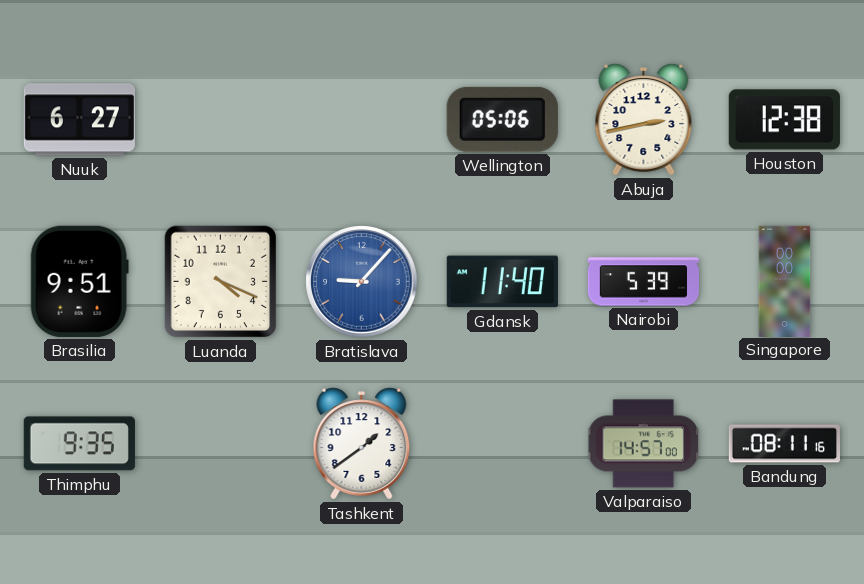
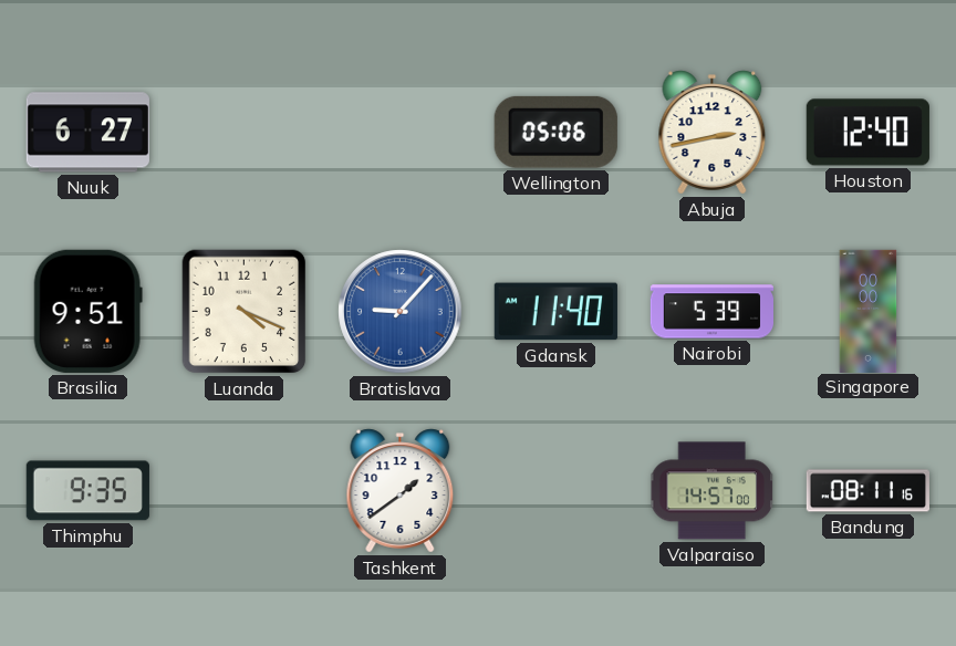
Houston: 12:38 -> 12:40 (867, 133)
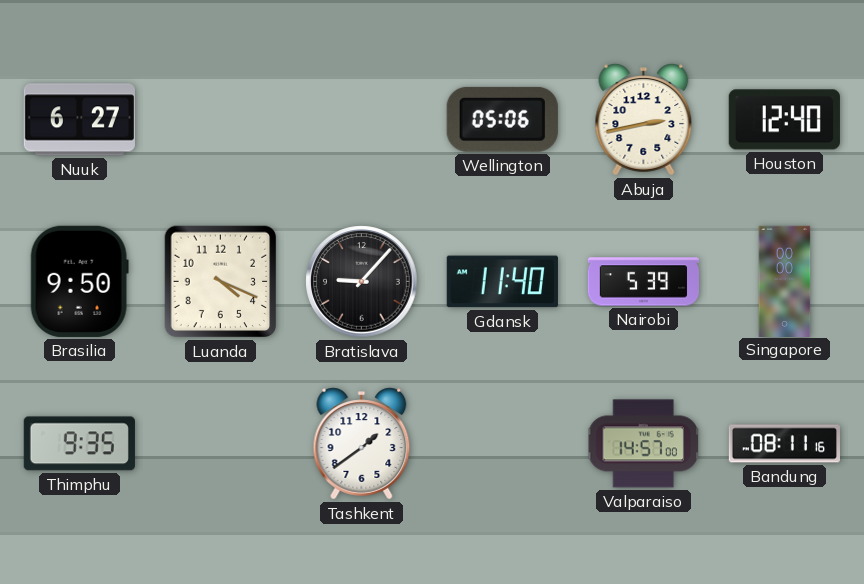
Brasilia: 9:51 -> 9:50 (79, 281)
Bratislava dial: blue -> black (362, 282)
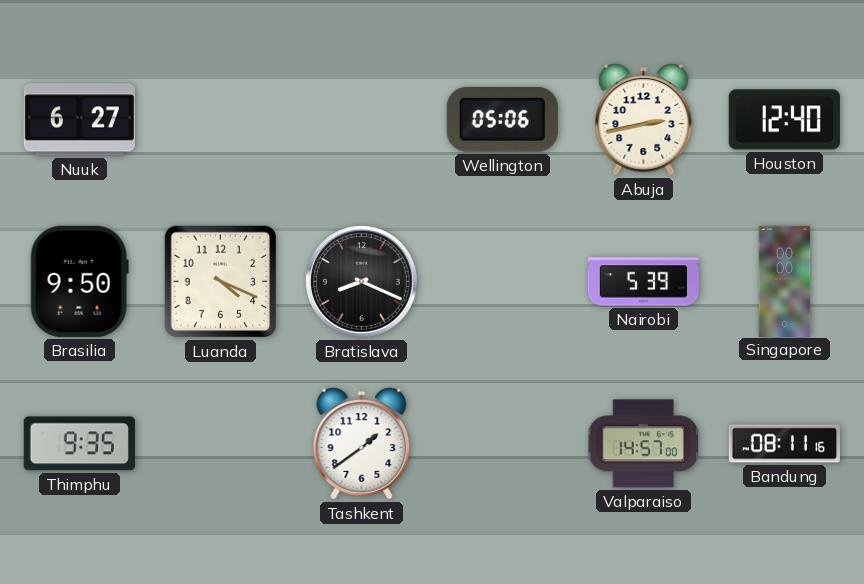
Bratislava: 9:07 -> 8:19 (362, 282)
Gdansk: 11:40 -> none (502, 282)
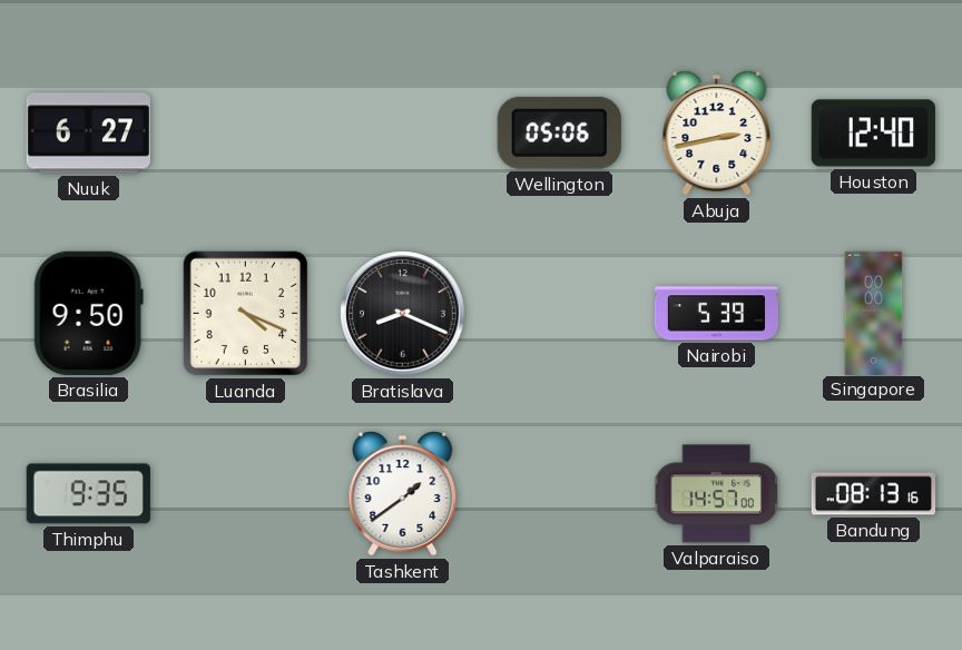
Bandung: 08:11 -> 08:13 (873, 494)
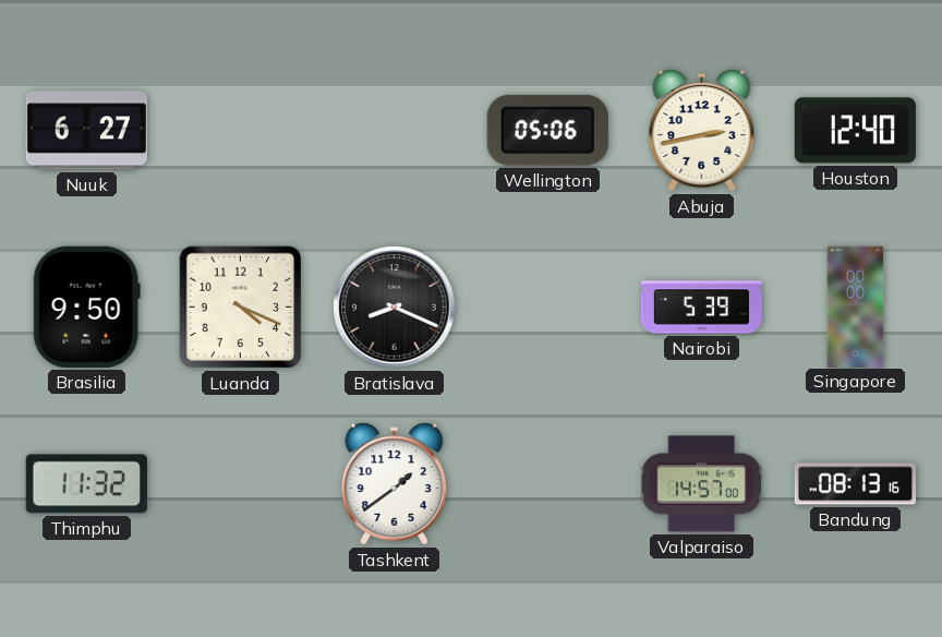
Thimphu: 9:35 -> 11:32 (86, 484)
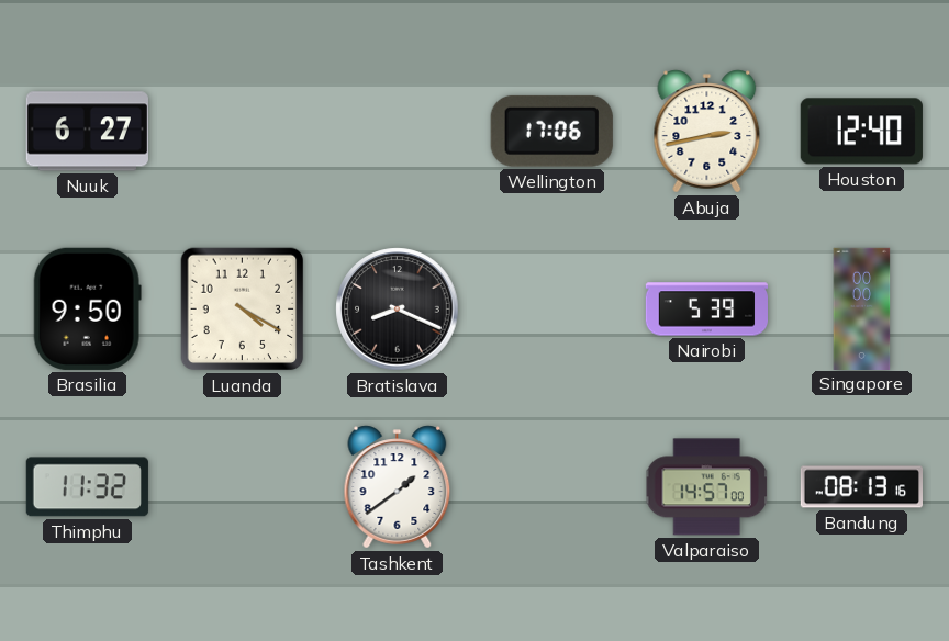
Wellington: 05:06 -> 17:06 (551, 131)
Luanda: 4:19 -> 4:20 (243, 310)
